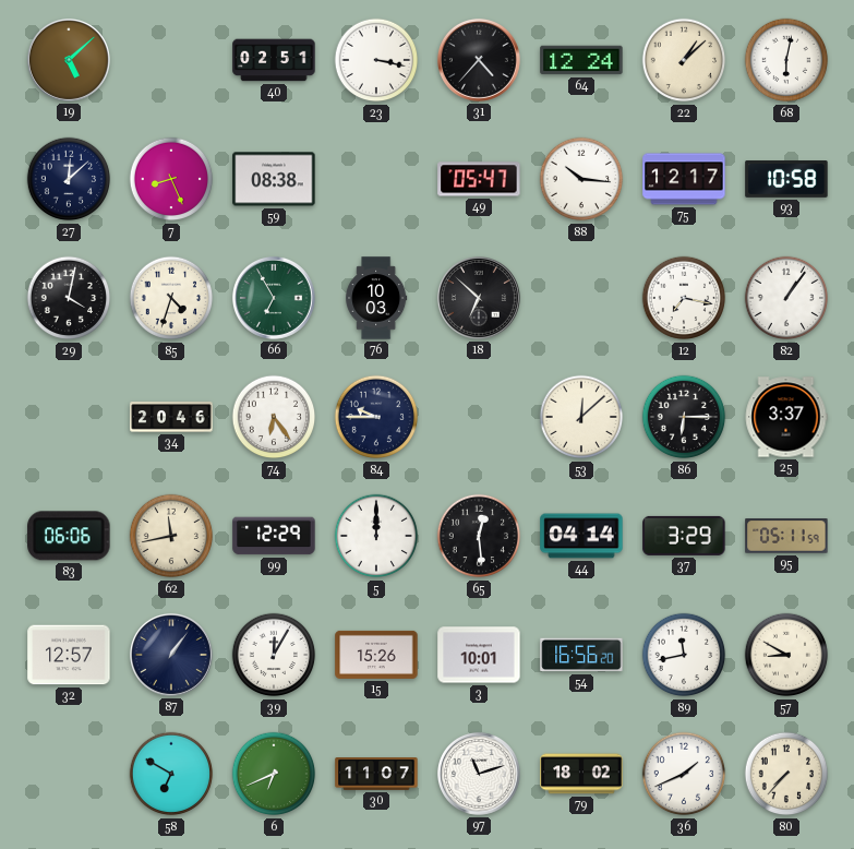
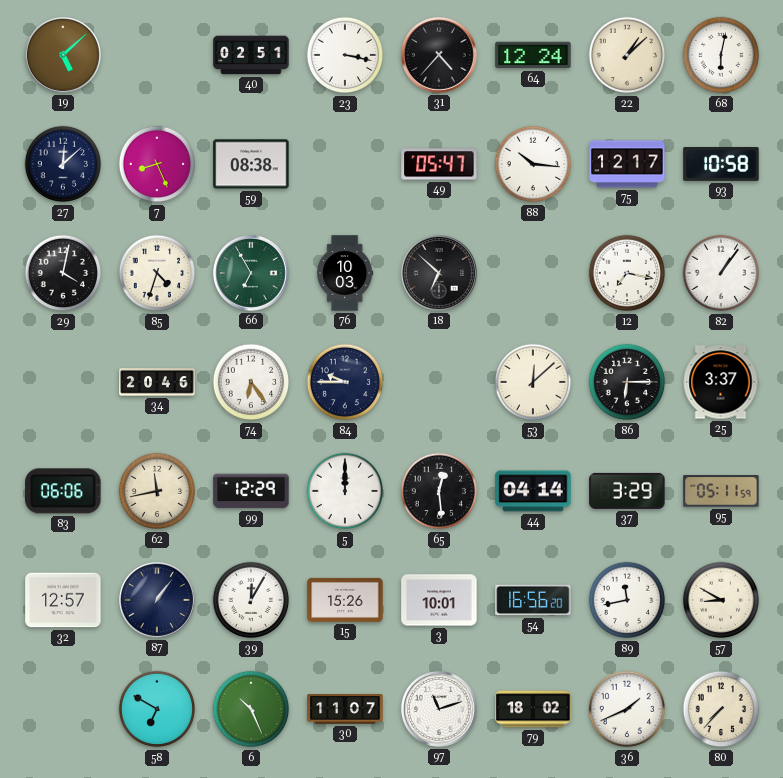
6: 6:41 -> 10:26 (251, 709)
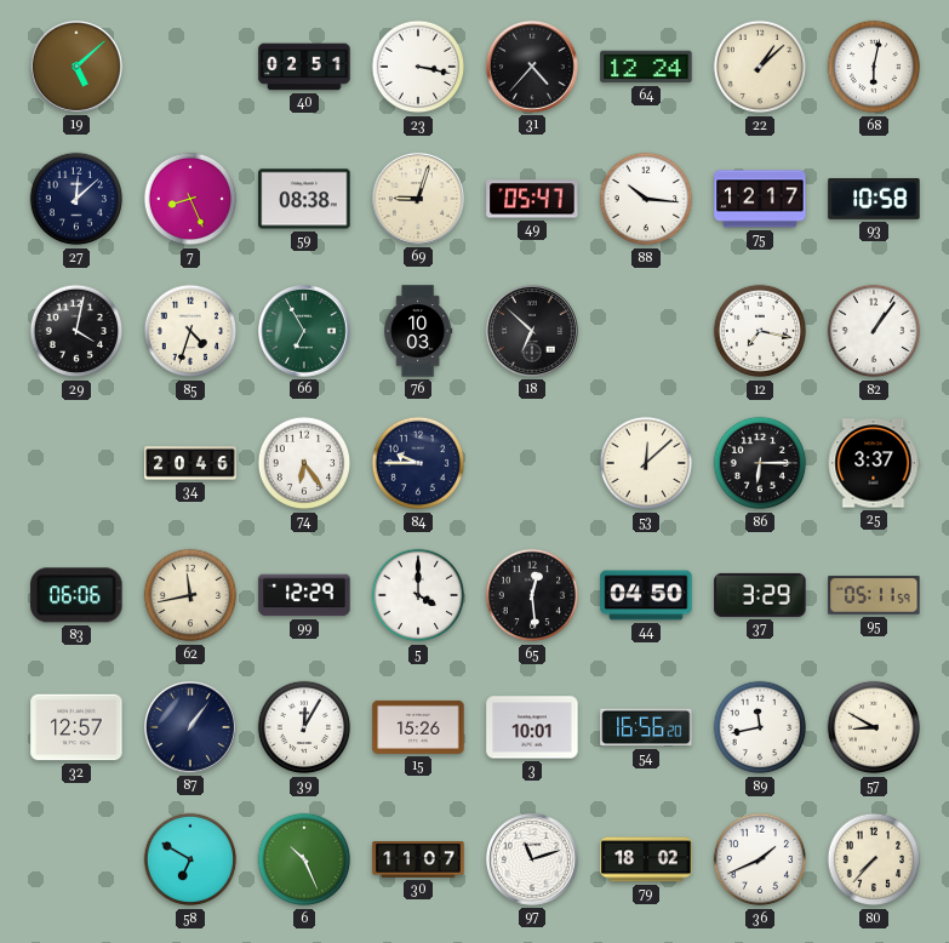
69: none -> 9:03 (418, 199)
5: 12:00 -> 4:00 (418, 595)
44: 04:14 -> 04:50 (646, 595)
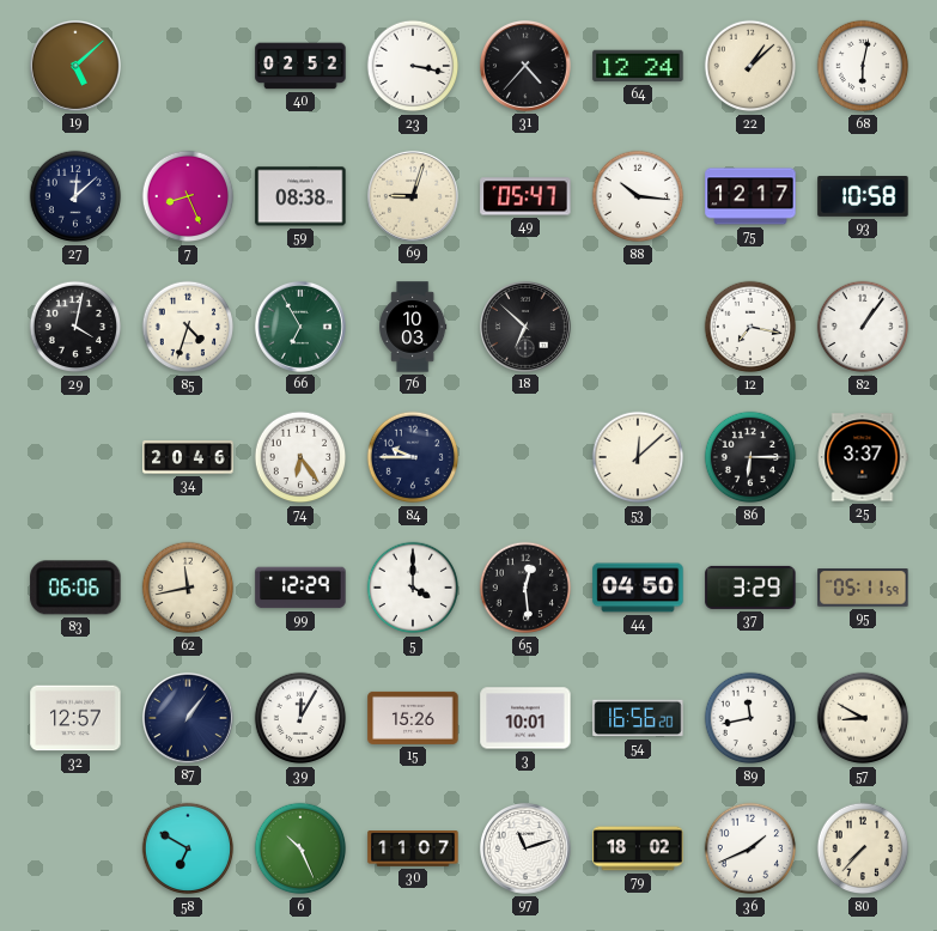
40: 02:51 -> 02:52 (300, 66)
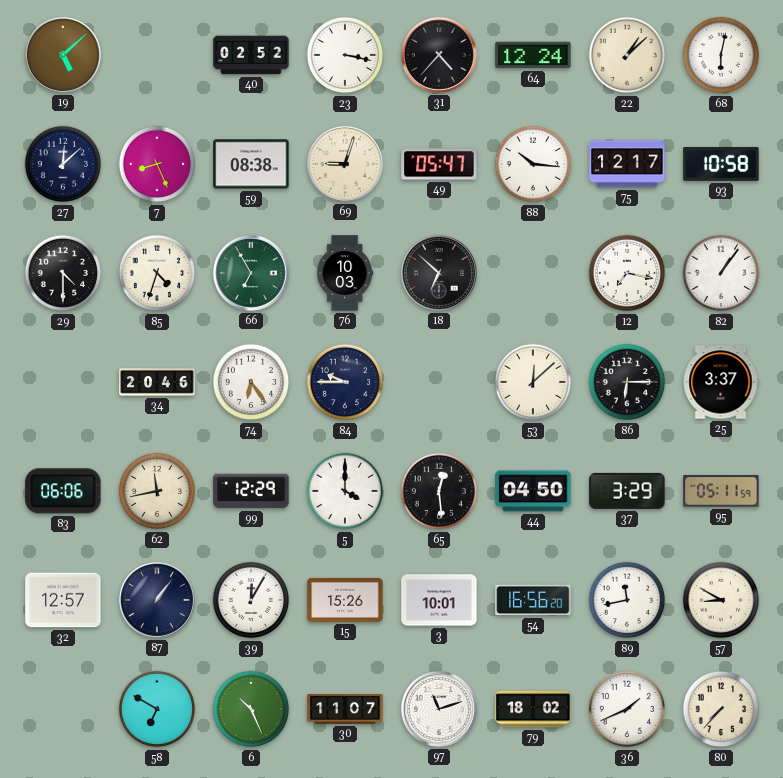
29: 4:02 -> 4:30 (63, 273)
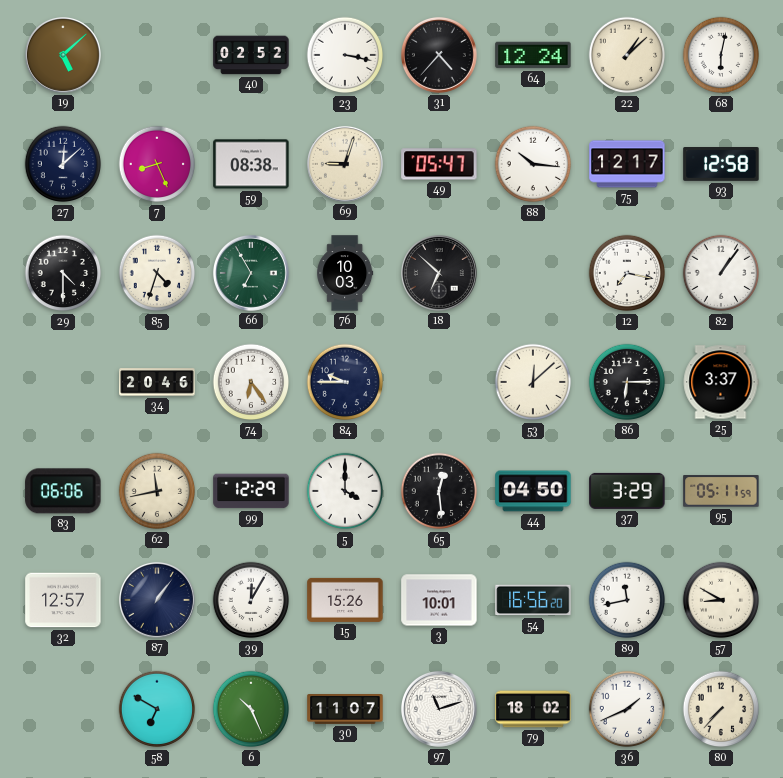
93: 10:58 -> 12:58 (721, 165)
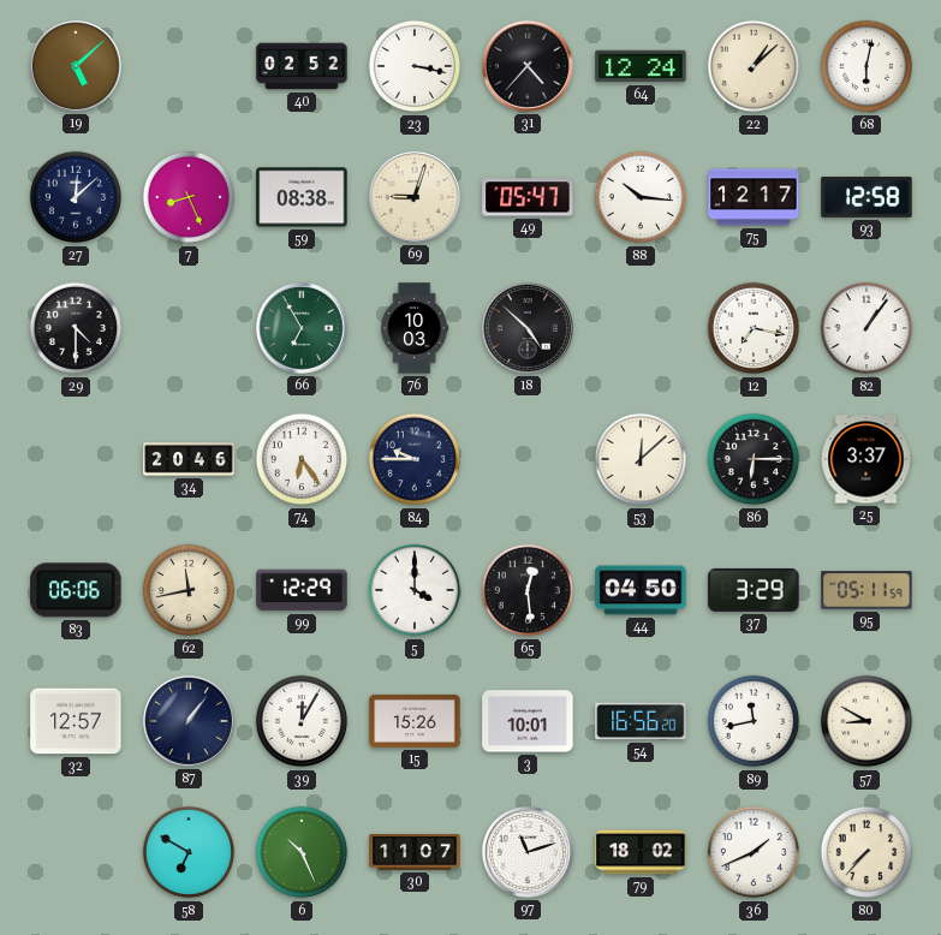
85: 4:33 -> none (157, 273)
18: 6:52 -> 4:52 (528, 328)
